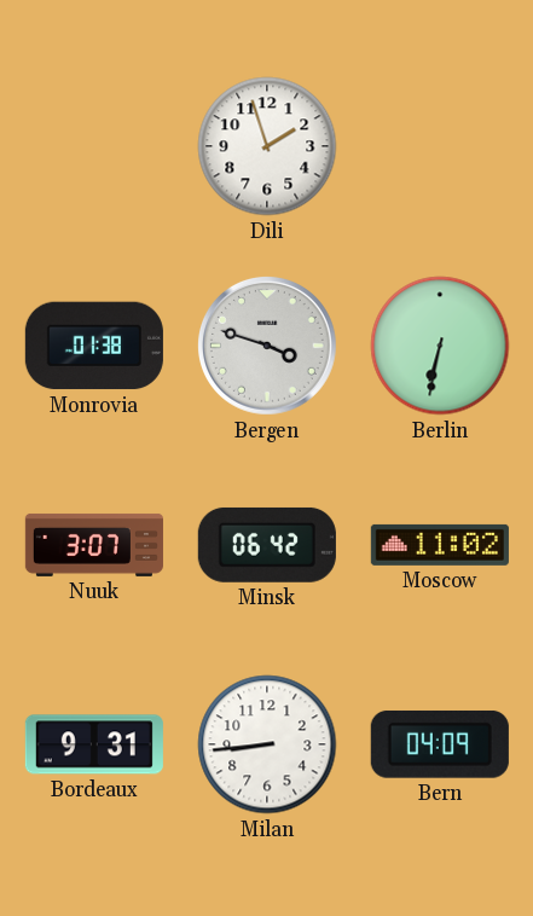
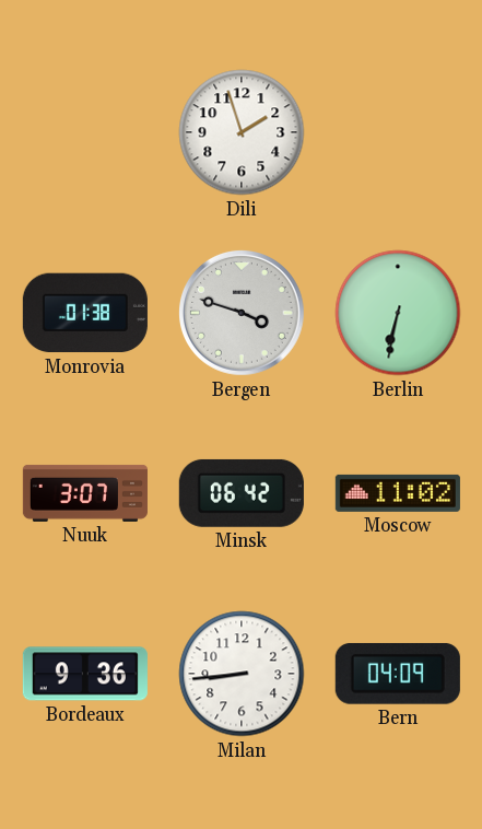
Bordeaux: 9:31 -> 9:36 (85, 674)
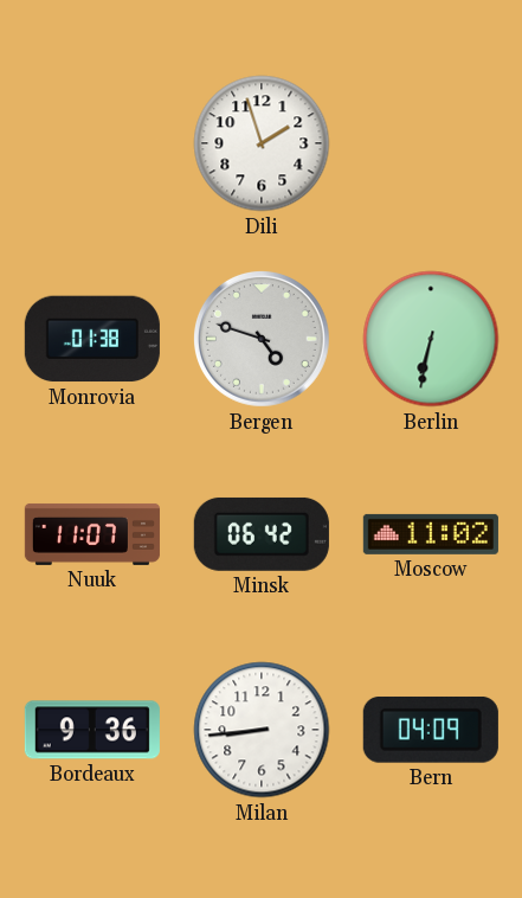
Bergen: 3:48 -> 4:48 (262, 339)
Nuuk: 3:07 -> 11:07 (92, 534)
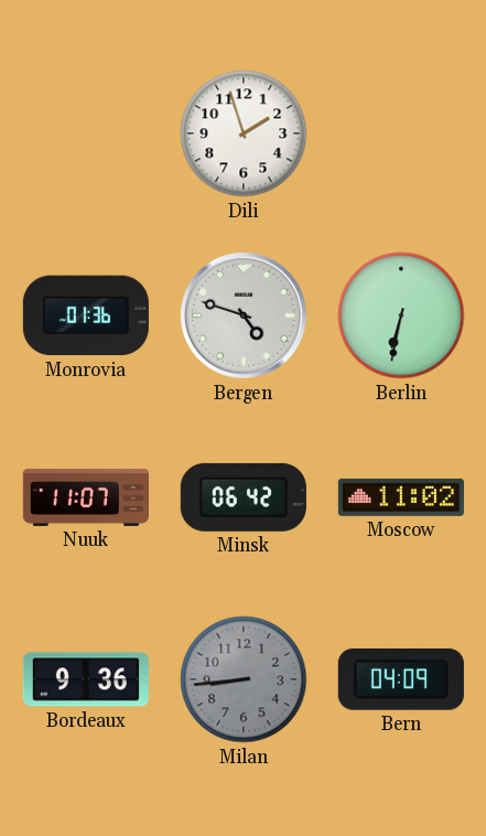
Monrovia: 01:38 -> 01:36 (86, 315)
Milan dial: white -> grey (244, 679)
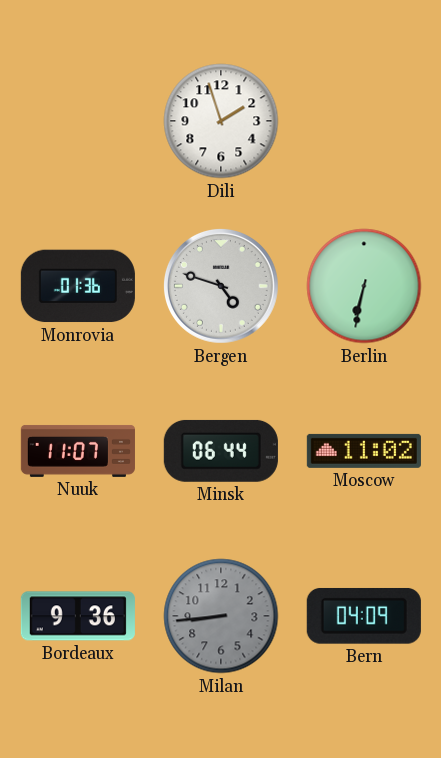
Minsk: 06:42 -> 06:44 (221, 451)
